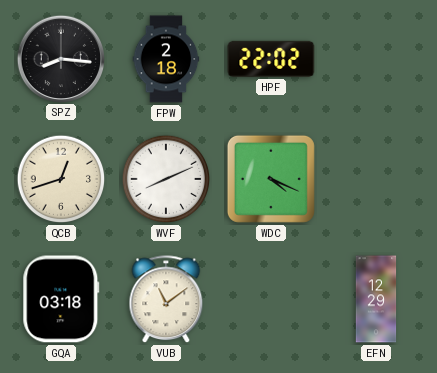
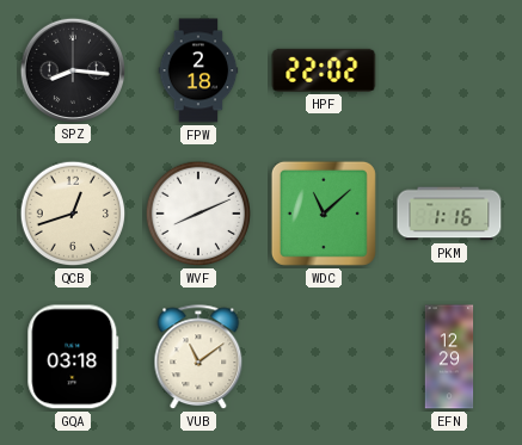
WDC: 4:19 -> 11:08 (324, 214)
PKM: none -> 1:16 (449, 214)
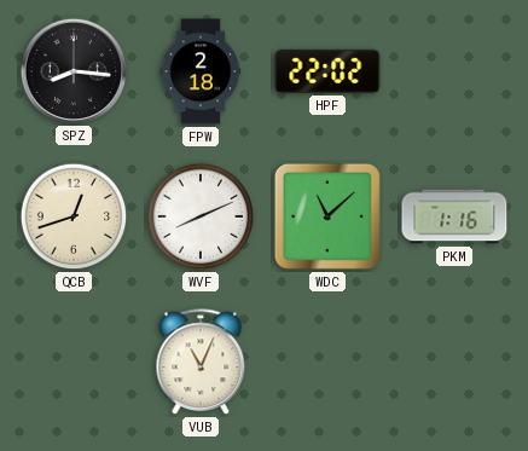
GQA: 03:18 -> none (73, 357)
VUB: 11:09 -> 11:04 (201, 363)
EFN: 12:29 -> none (449, 357)
